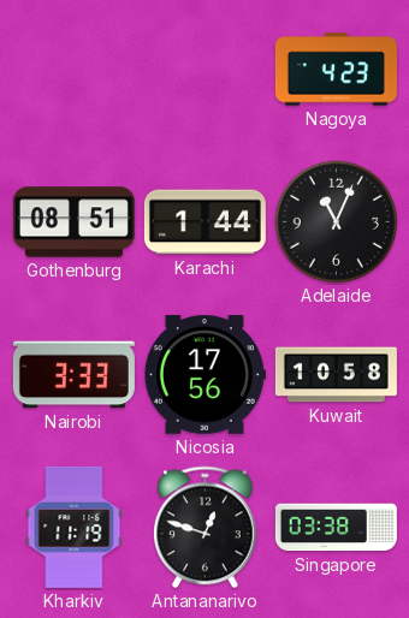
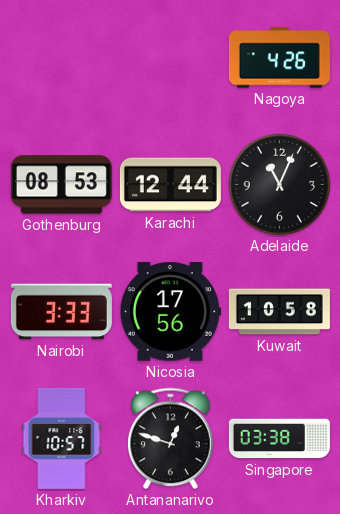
Nagoya: 4:23 -> 4:26 (279, 58)
Gothenburg: 08:51 -> 08:53 (61, 185)
Karachi: 1:44 -> 12:44 (170, 185)
Kharkiv: 11:19 -> 10:57 (62, 438)
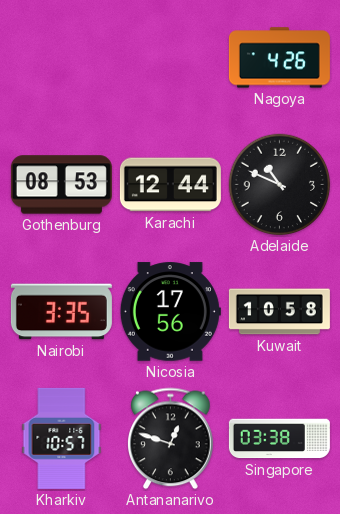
Adelaide: 11:04 -> 10:49 (280, 185)
Nairobi: 3:33 -> 3:35 (61, 312)
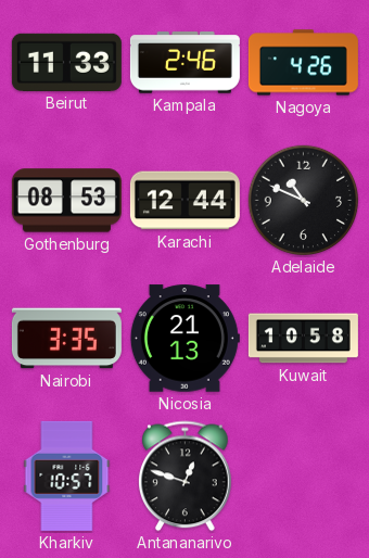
Beirut: none -> 11:33 (66, 62)
Kampala: none -> 2:46 (184, 63)
Nicosia: 17:56 -> 21:13 (184, 339)
Singapore: 03:38 -> none (279, 439)
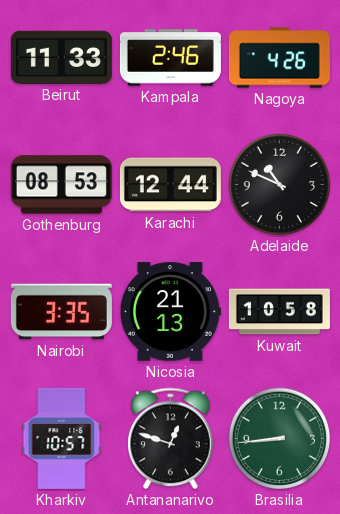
Brasilia: none -> 8:44 (280, 439)
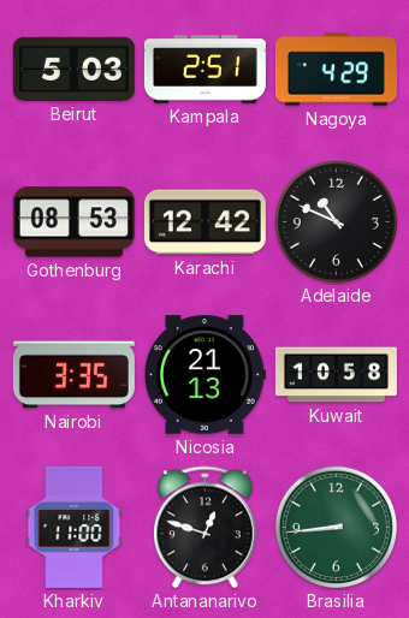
Beirut: 11:33 -> 5:03 (73, 69)
Kampala: 2:46 -> 2:51 (204, 70)
Nagoya: 4:26 -> 4:29 (336, 70)
Karachi: 12:44 -> 12:42 (204, 222)
Kharkiv: 10:57 -> 11:00 (75, 527)
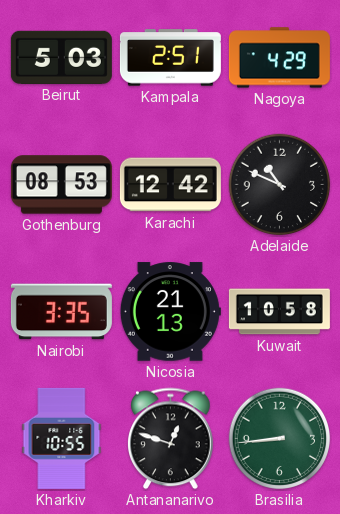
Kharkiv: 11:00 -> 10:55 (62, 438)
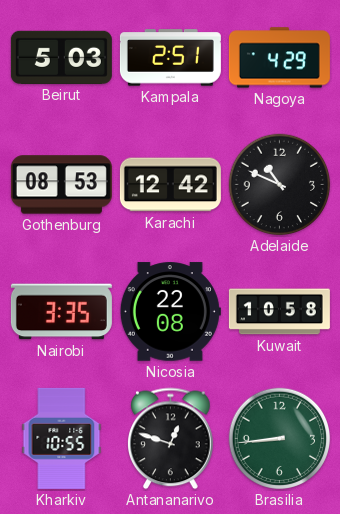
Nicosia: 21:13 -> 22:08 (170, 312)
